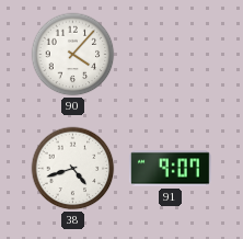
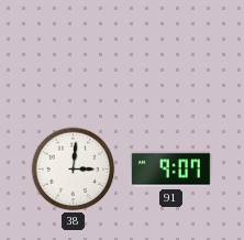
90: 4:07 -> none (73, 55)
38: 4:42 -> 3:01 (74, 170)
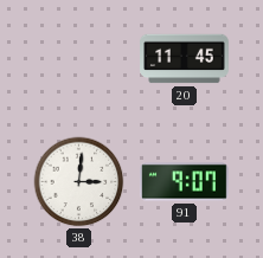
20: none -> 11:45 (185, 59)
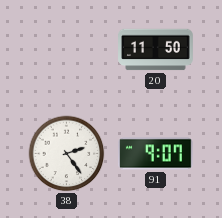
20: 11:45 -> 11:50 (156, 50)
38: 3:01 -> 2:24 (67, 154)
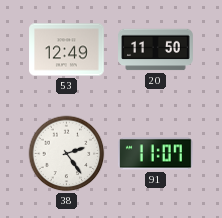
53: none -> 12:49 (67, 50)
91: 9:07 -> 11:07 (156, 154)
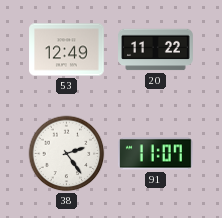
20: 11:50 -> 11:22 (156, 50)
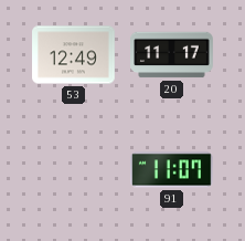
20: 11:22 -> 11:17 (172, 55)
38: 2:24 -> none (67, 154)
